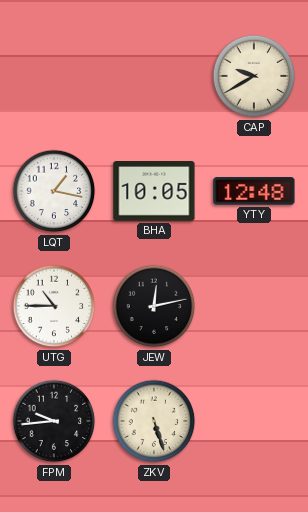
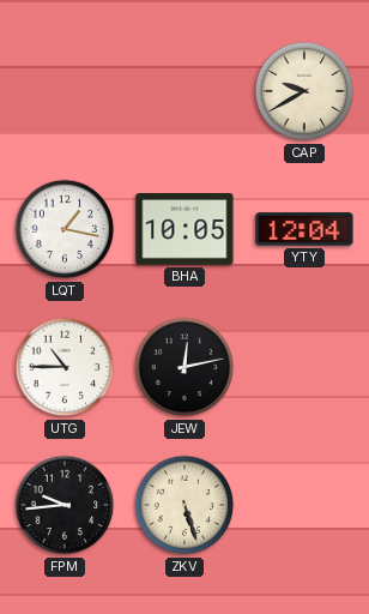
YTY: 12:48 -> 12:04 (304, 229)
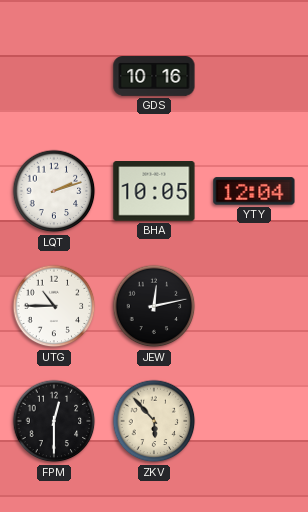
GDS: none -> 10:16 (154, 77)
CAP: 9:40 -> none (304, 91)
LQT: 1:17 -> 2:12 (54, 191)
FPM: 9:44 -> 12:30 (54, 421)
ZKV: 5:27 -> 5:53 (154, 421)
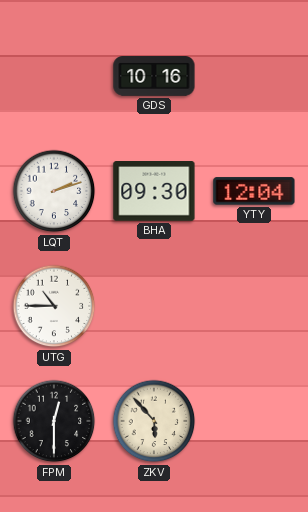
BHA: 10:05 -> 09:30 (154, 192)
JEW: 12:13 -> none (154, 306)
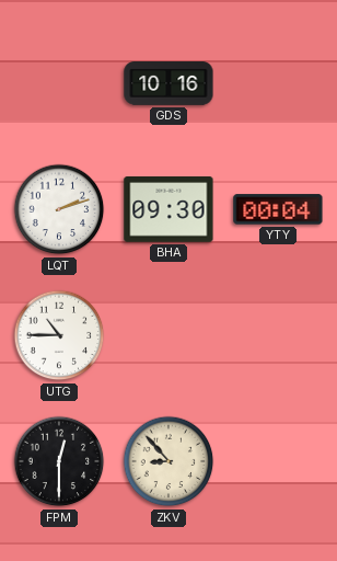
YTY: 12:04 -> 00:04 (278, 209)
ZKV: 5:53 -> 8:53 (168, 461)
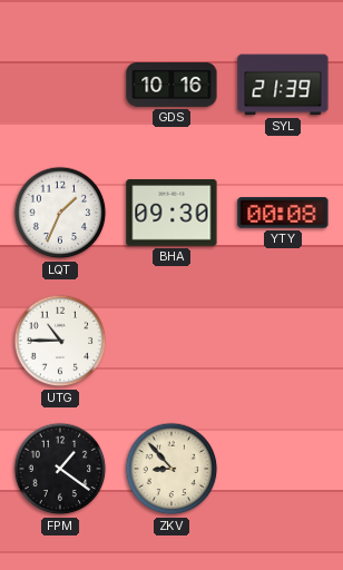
SYL: none -> 21:39 (283, 85)
LQT: 2:12 -> 1:34 (60, 213)
YTY: 00:04 -> 00:08 (283, 213)
FPM: 12:30 -> 1:21 (60, 469)
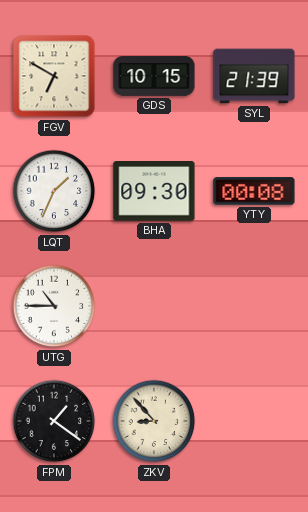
FGV: none -> 6:50 (54, 76)
GDS: 10:16 -> 10:15 (154, 77)
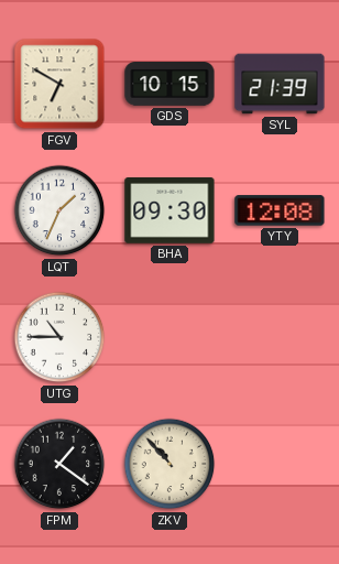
YTY: 00:08 -> 12:08 (280, 210)
ZKV: 8:53 -> 10:53 (169, 464)
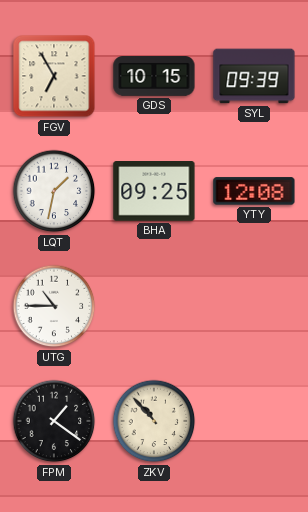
FGV: 6:50 -> 6:55 (54, 76)
SYL: 21:39 -> 09:39 (254, 76)
LQT: 1:34 -> 1:32 (54, 191)
BHA: 09:30 -> 09:25 (154, 192)
